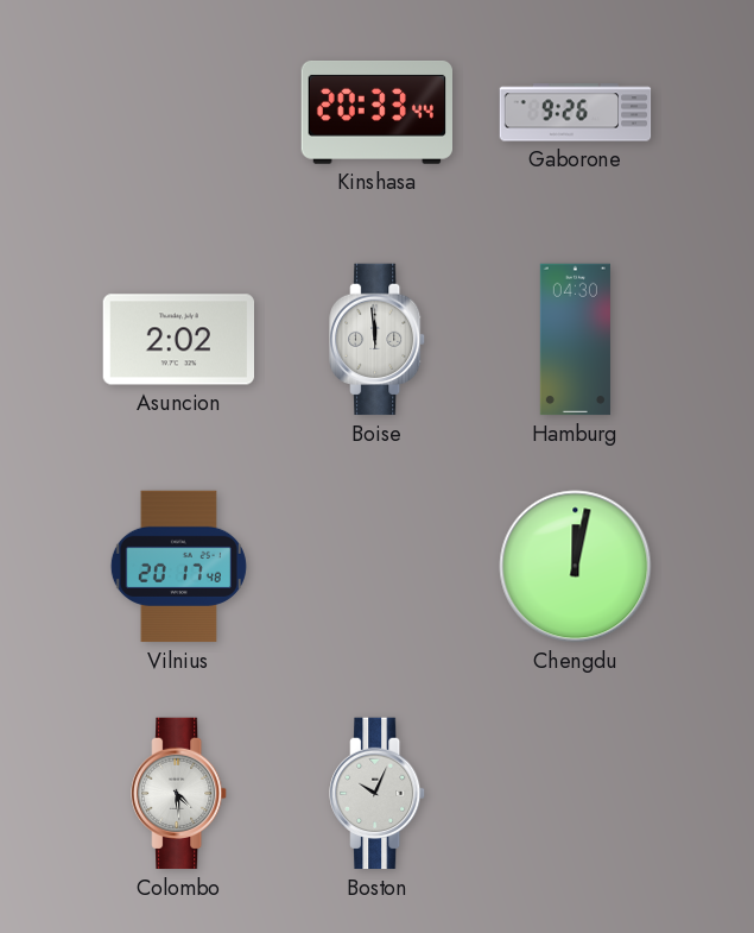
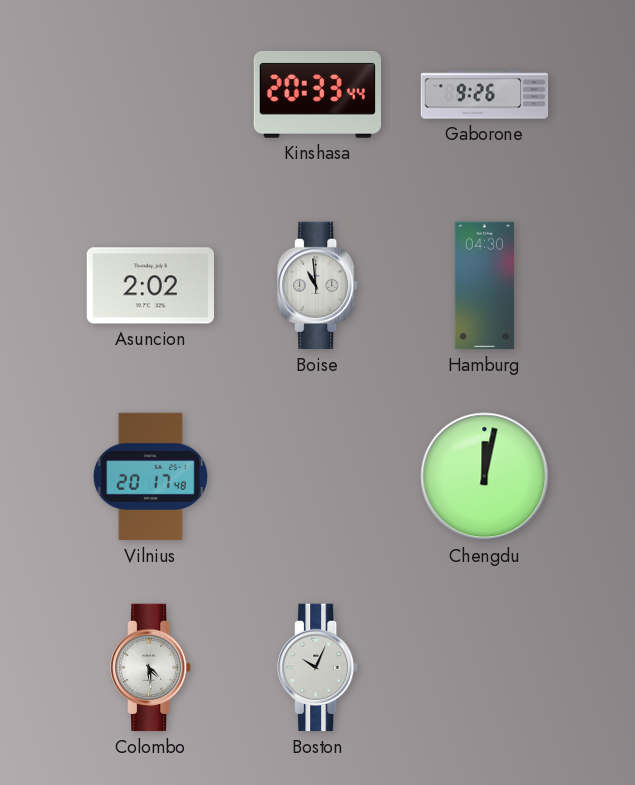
Boise: 11:59 -> 10:59 (318, 286)
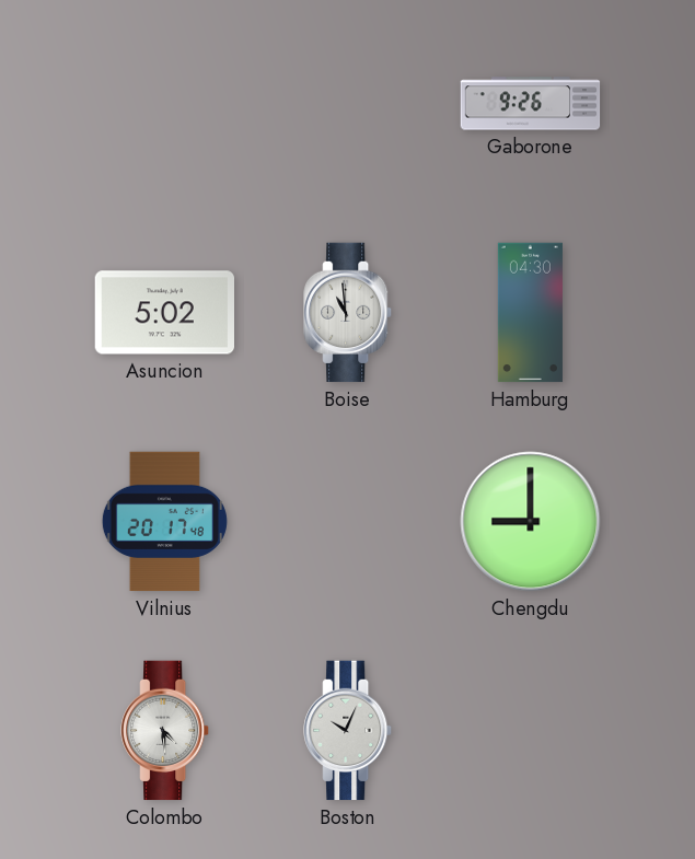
Kinshasa: 20:33 -> none (317, 94)
Asuncion: 2:02 -> 5:02 (164, 313)
Chengdu: 12:02 -> 9:00 (531, 522)
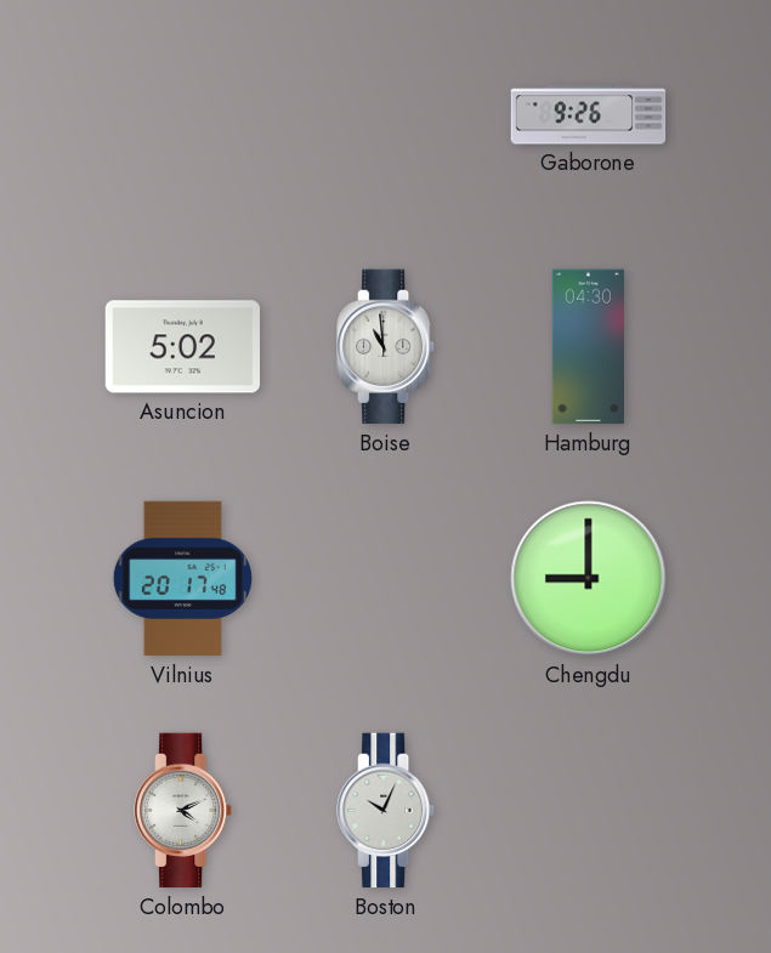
Colombo: 4:29 -> 4:11 (183, 811)
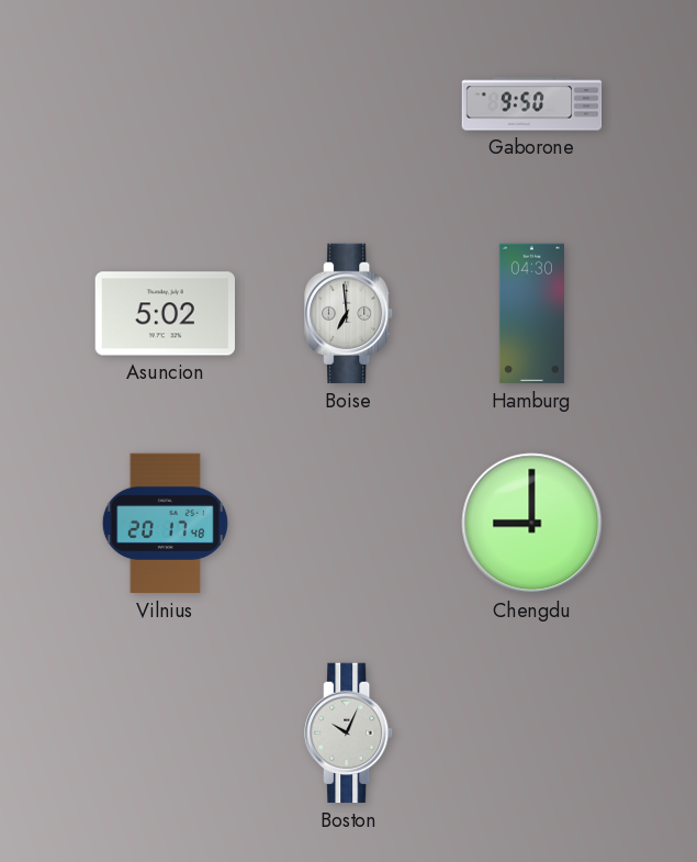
Gaborone: 9:26 -> 9:50 (532, 104)
Boise: 10:59 -> 6:59 (349, 314)
Colombo: 4:11 -> none (183, 811)
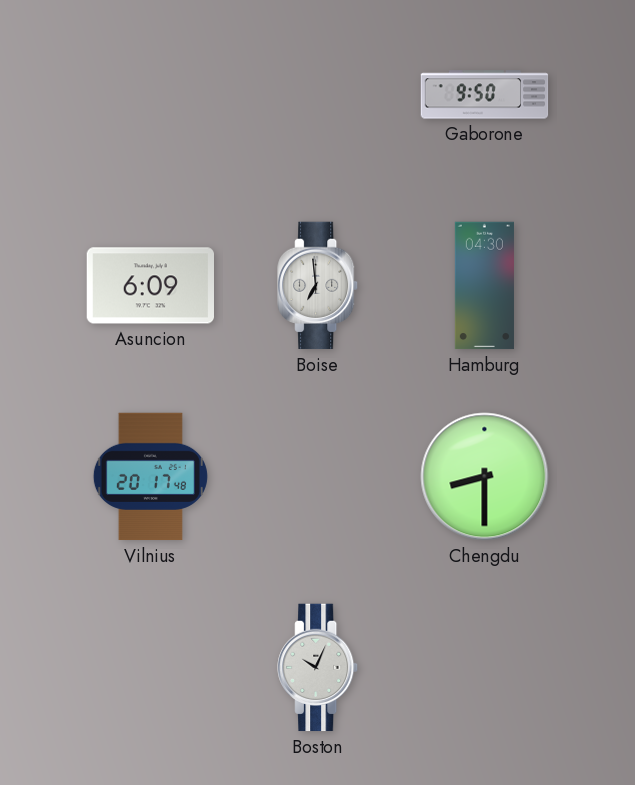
Asuncion: 5:02 -> 6:09 (150, 286)
Chengdu: 9:00 -> 8:30 (485, 477)
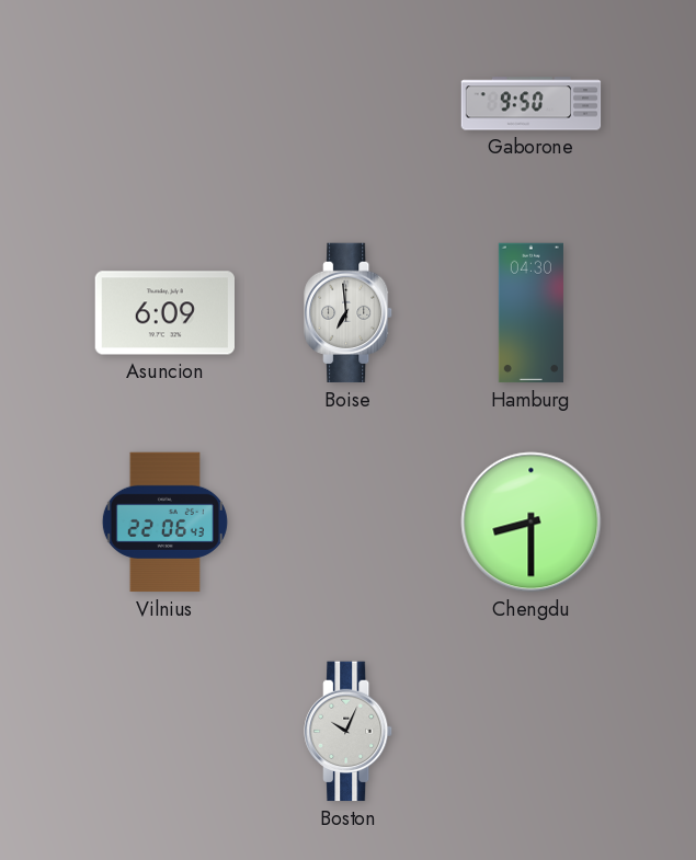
Vilnius: 20:17 -> 22:06 (164, 523)
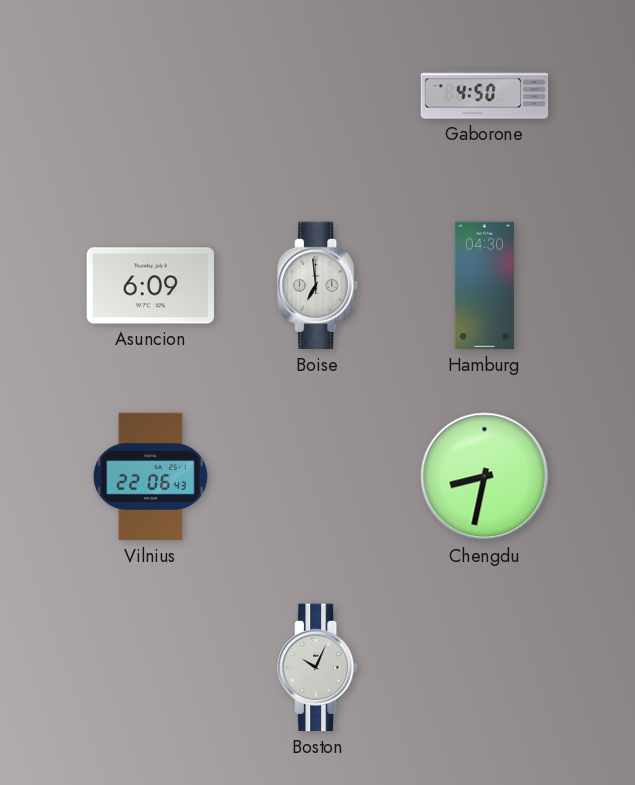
Gaborone: 9:50 -> 4:50 (485, 95)
Chengdu: 8:30 -> 8:32 (485, 477)
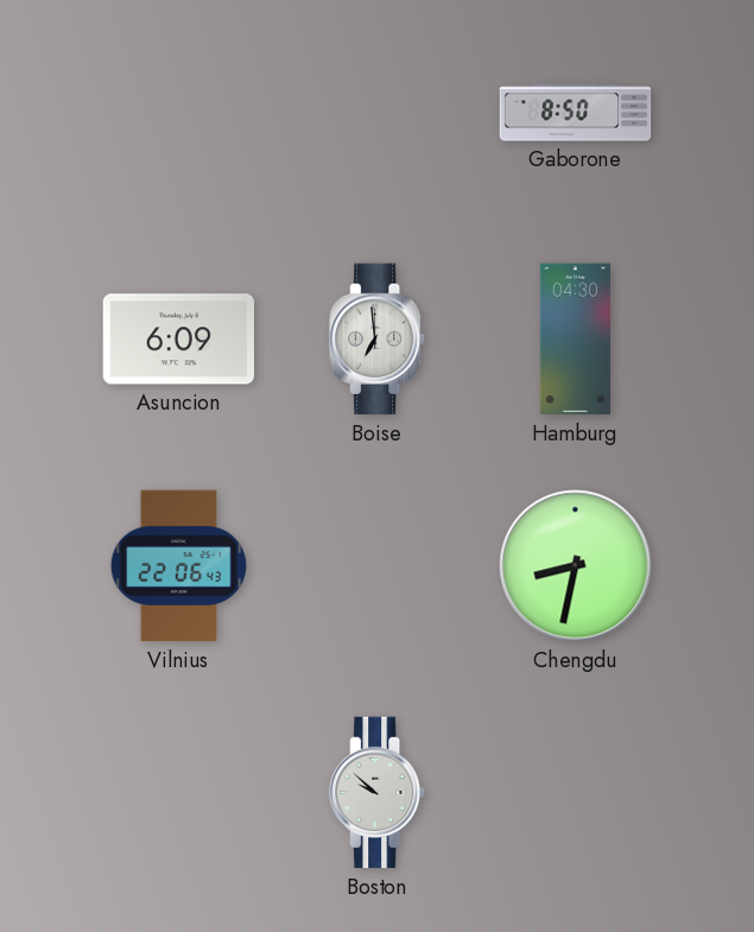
Gaborone: 4:50 -> 8:50 (576, 113)
Boston: 10:04 -> 9:52 (378, 793)
